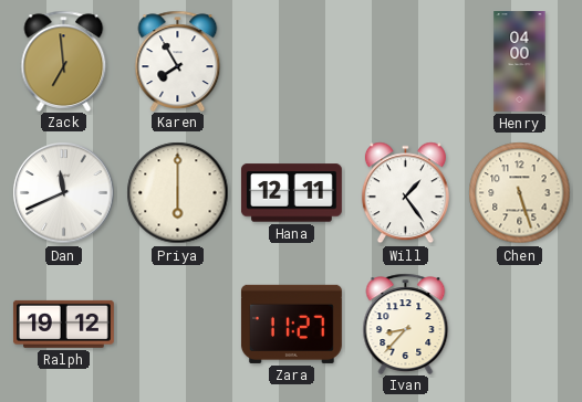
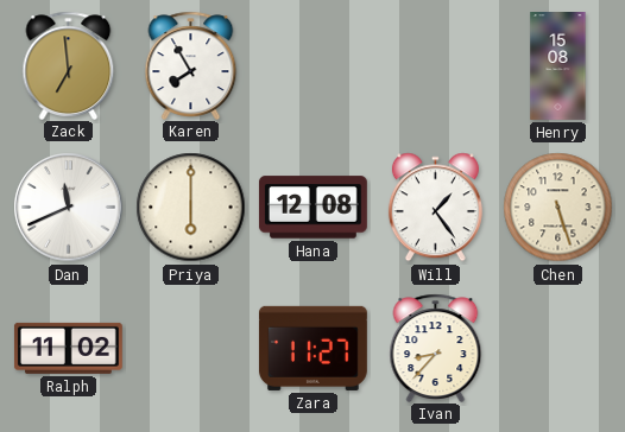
Henry: 04:00 -> 15:08 (558, 66)
Hana: 12:11 -> 12:08 (312, 208)
Ralph: 19:12 -> 11:02 (68, 348)
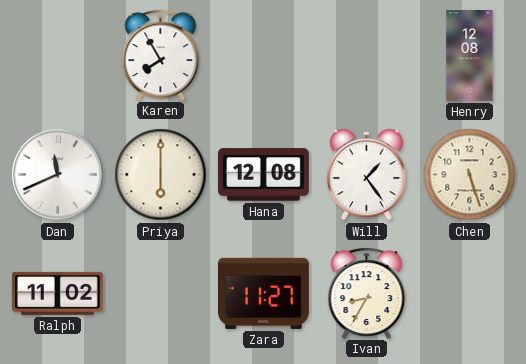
Zack: 6:59 -> none (69, 65)
Henry: 15:08 -> 12:08 (470, 56)
Ivan: 8:37 -> 8:35 (367, 293)
